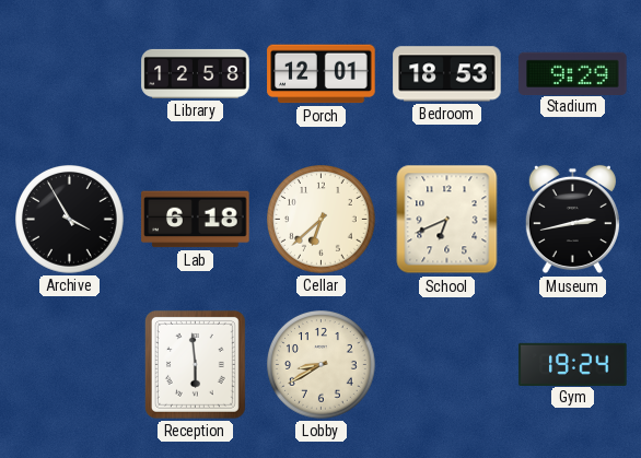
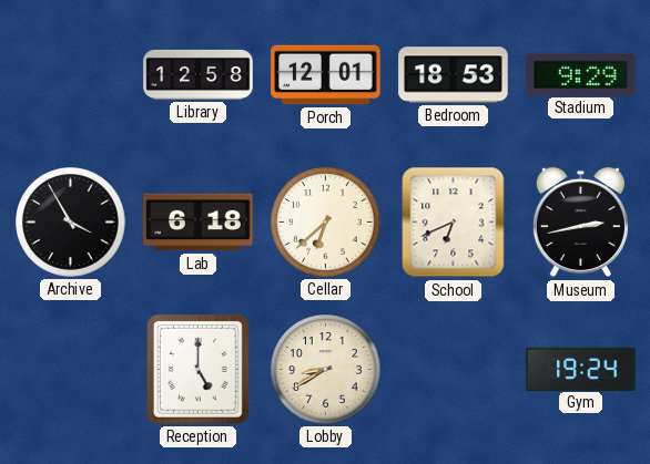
Reception: 5:59 -> 5:00 (197, 369)
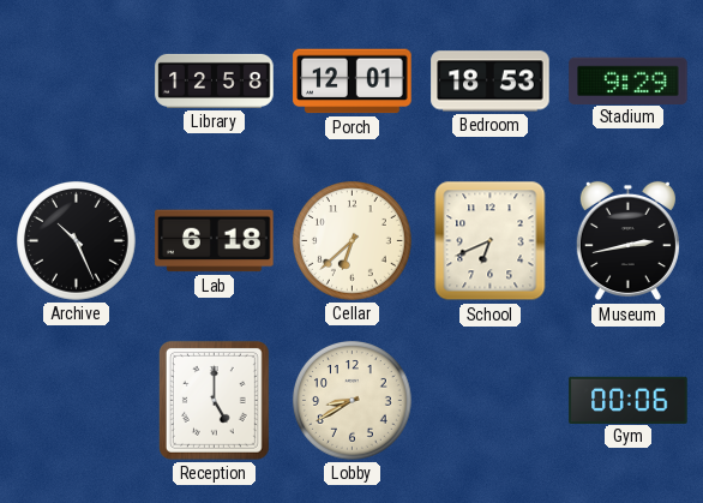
Archive: 3:55 -> 10:26 (77, 241)
Gym: 19:24 -> 00:06 (629, 400)
